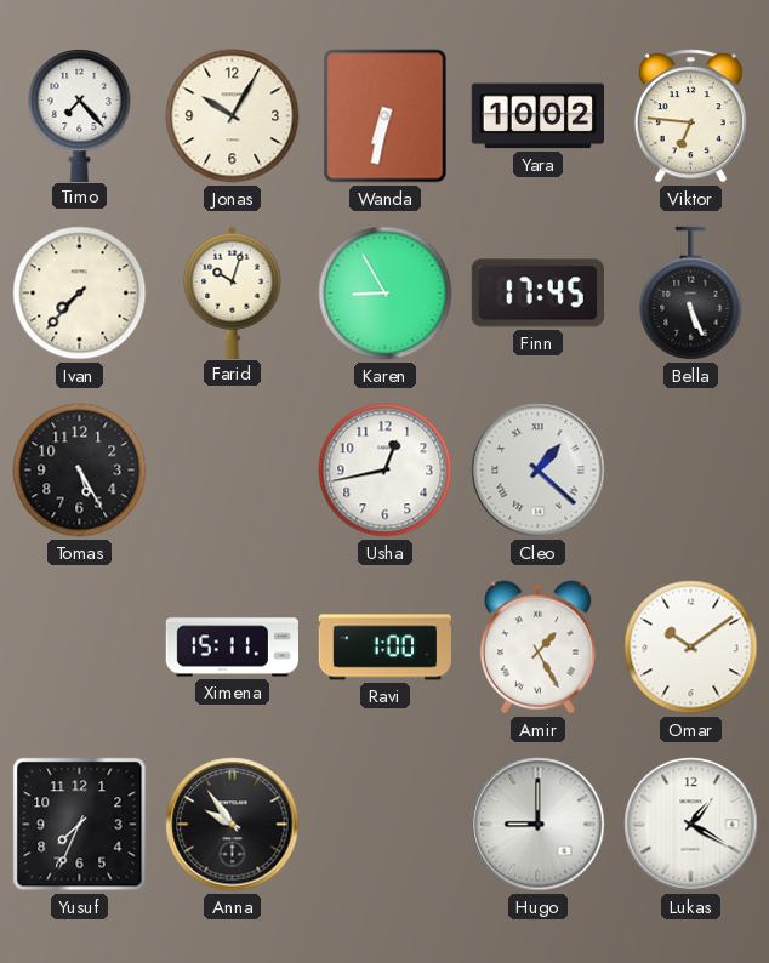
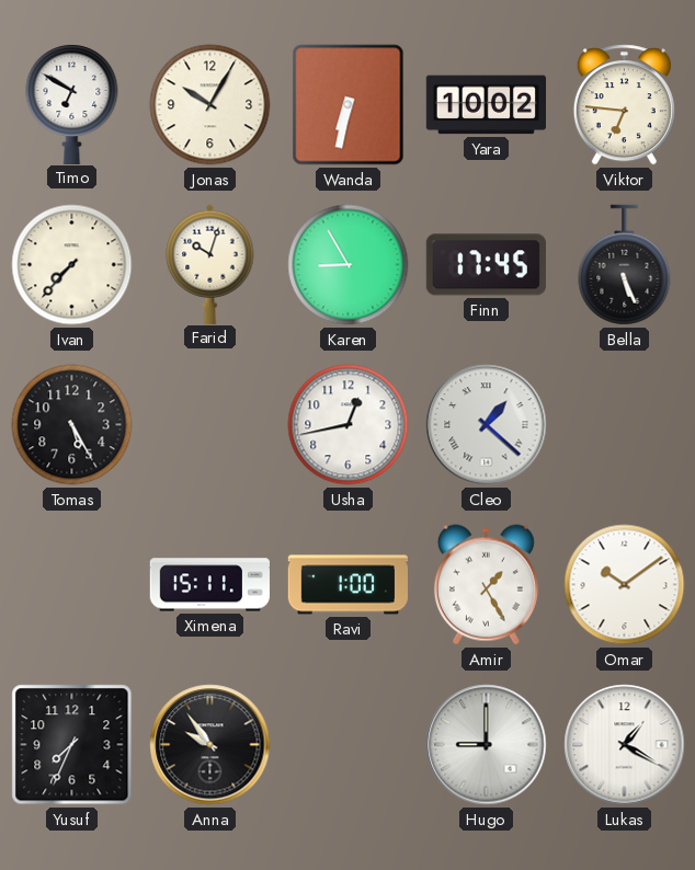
Timo: 7:23 -> 6:50 (72, 104)
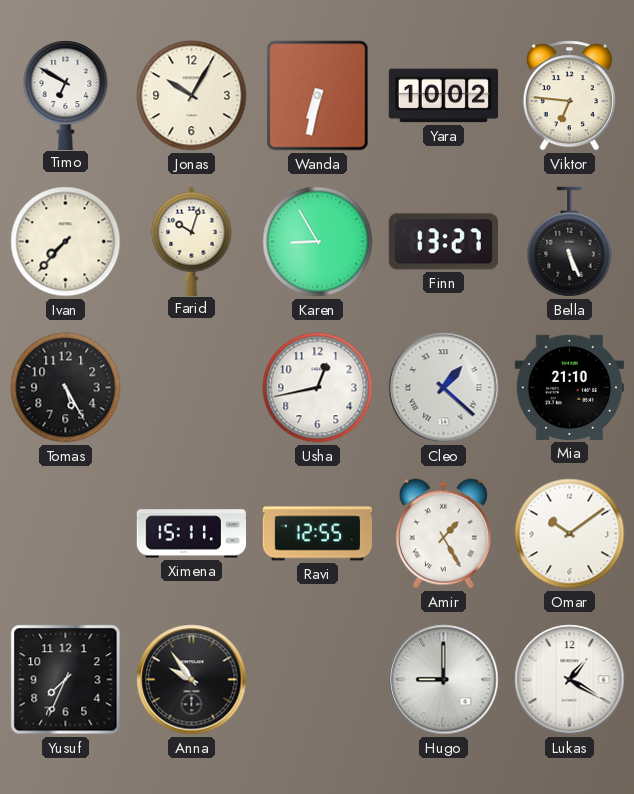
Finn: 17:45 -> 13:27 (443, 242)
Mia: none -> 21:10 (569, 387)
Ravi: 1:00 -> 12:55 (317, 534)
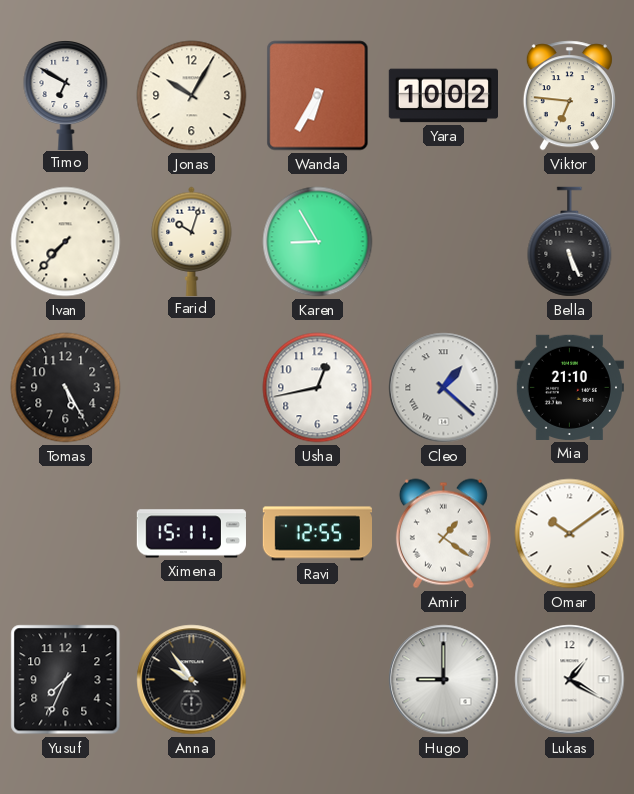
Wanda: 6:32 -> 6:35 (318, 96)
Finn: 13:27 -> none (443, 242)
Amir: 1:25 -> 1:21 (443, 534)
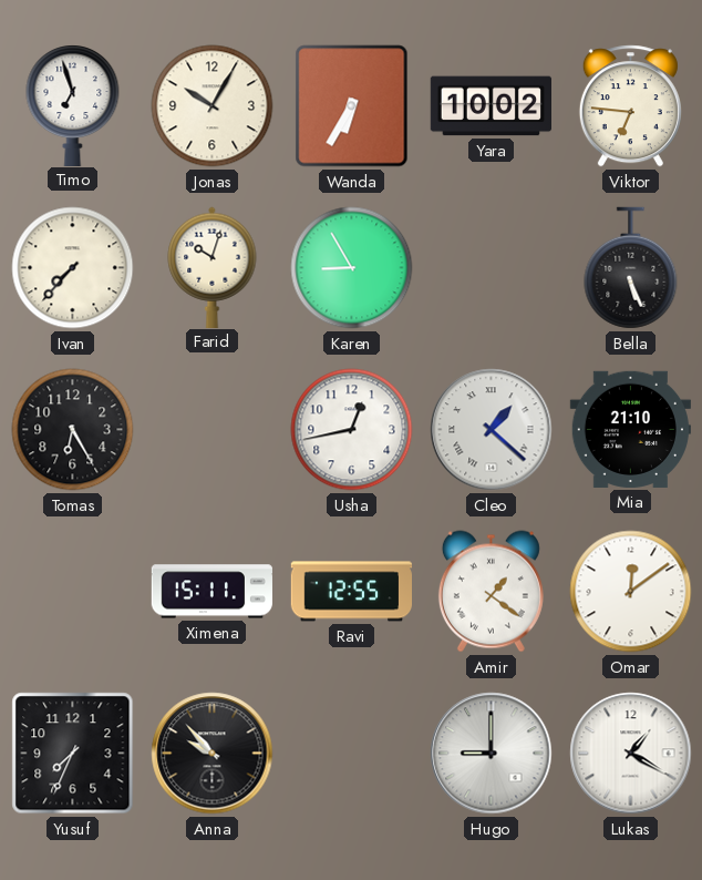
Timo: 6:50 -> 6:57 (73, 105)
Tomas: 5:25 -> 6:25 (73, 430)
Omar: 10:09 -> 12:09 (631, 592)
Anna: 9:54 -> 9:53 (213, 754)
